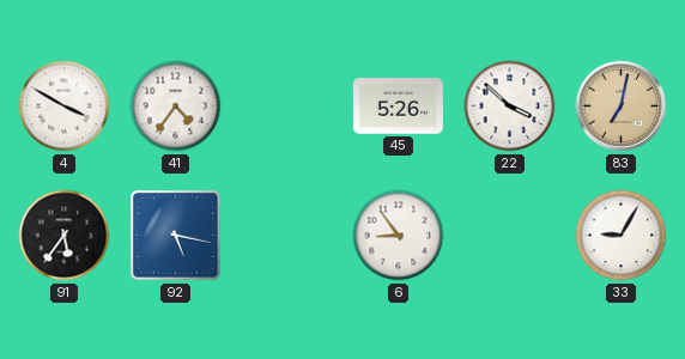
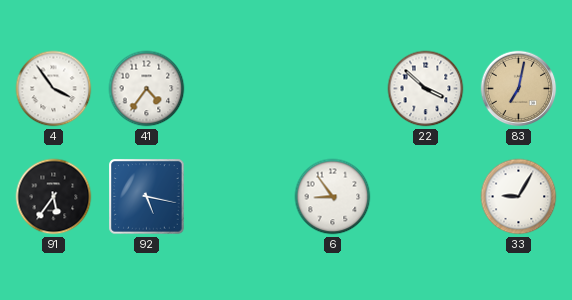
4: 3:50 -> 3:54 (54, 89)
45: 5:26 -> none (398, 107)
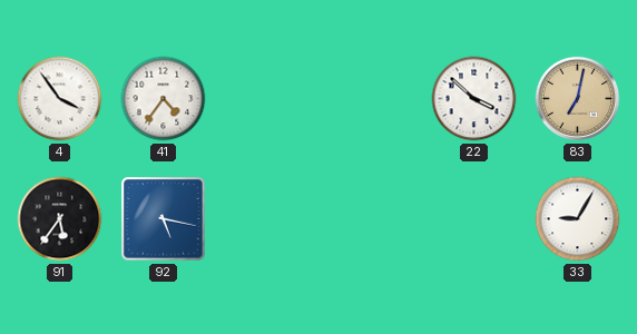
6: 8:54 -> none (333, 197)
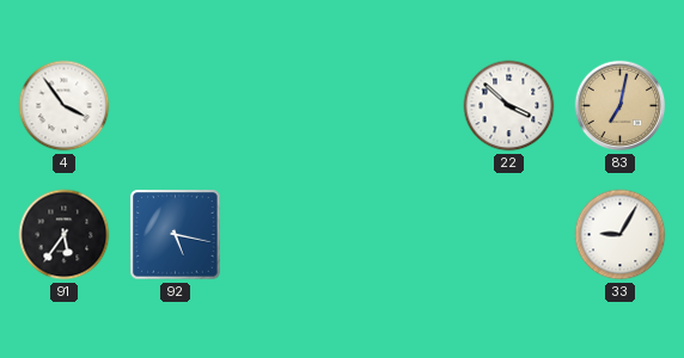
41: 4:36 -> none (164, 99)
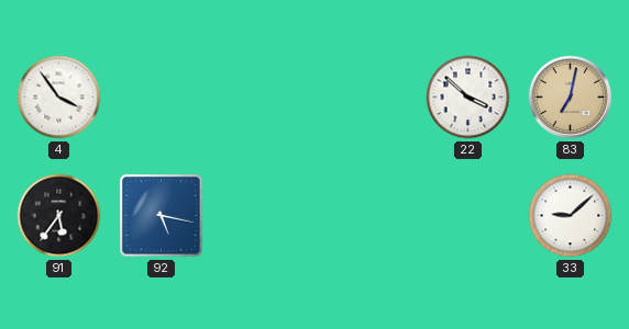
33: 9:05 -> 9:08 (571, 216)
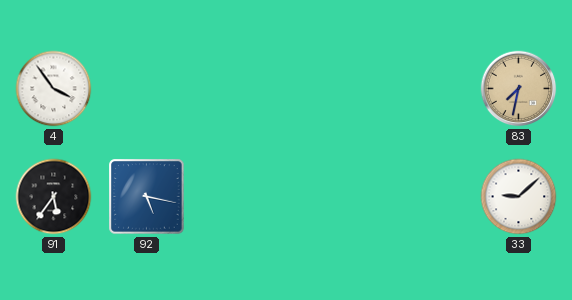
22: 3:52 -> none (468, 98)
83: 7:02 -> 7:32 (519, 89)
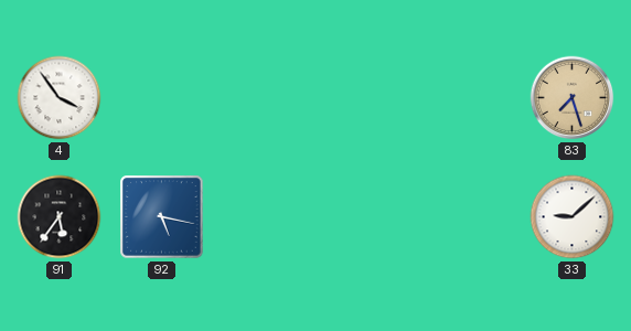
83: 7:32 -> 7:27 (573, 98)
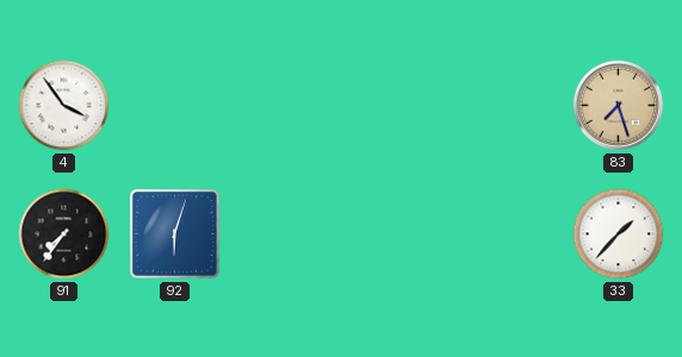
91: 5:36 -> 7:36 (64, 234)
92: 5:17 -> 6:03 (175, 234)
33: 9:08 -> 1:37 (619, 234)
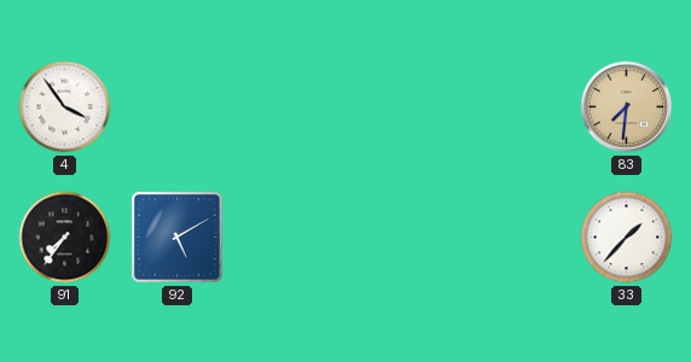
83: 7:27 -> 7:31 (627, 107)
92: 6:03 -> 5:10 (178, 238)
